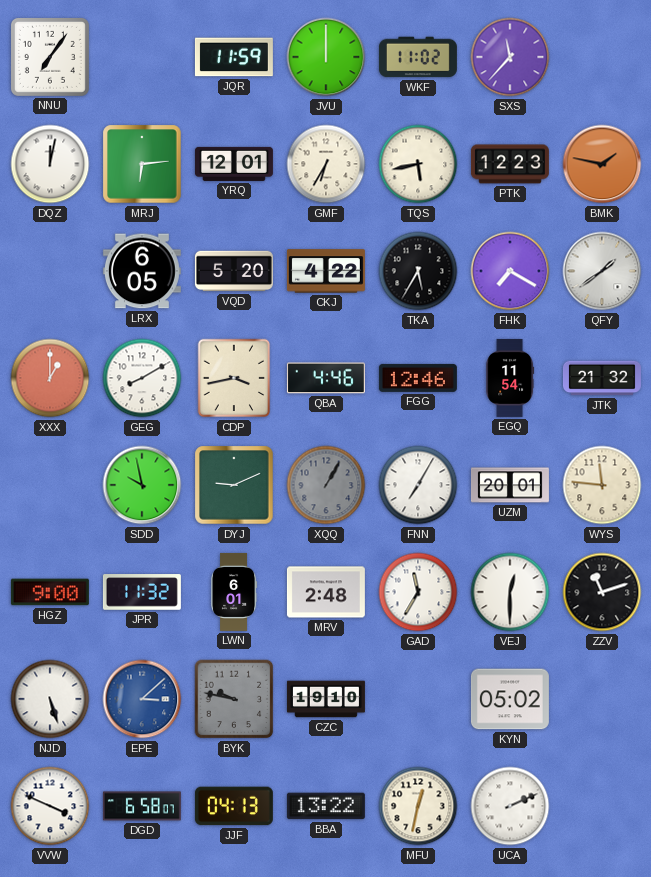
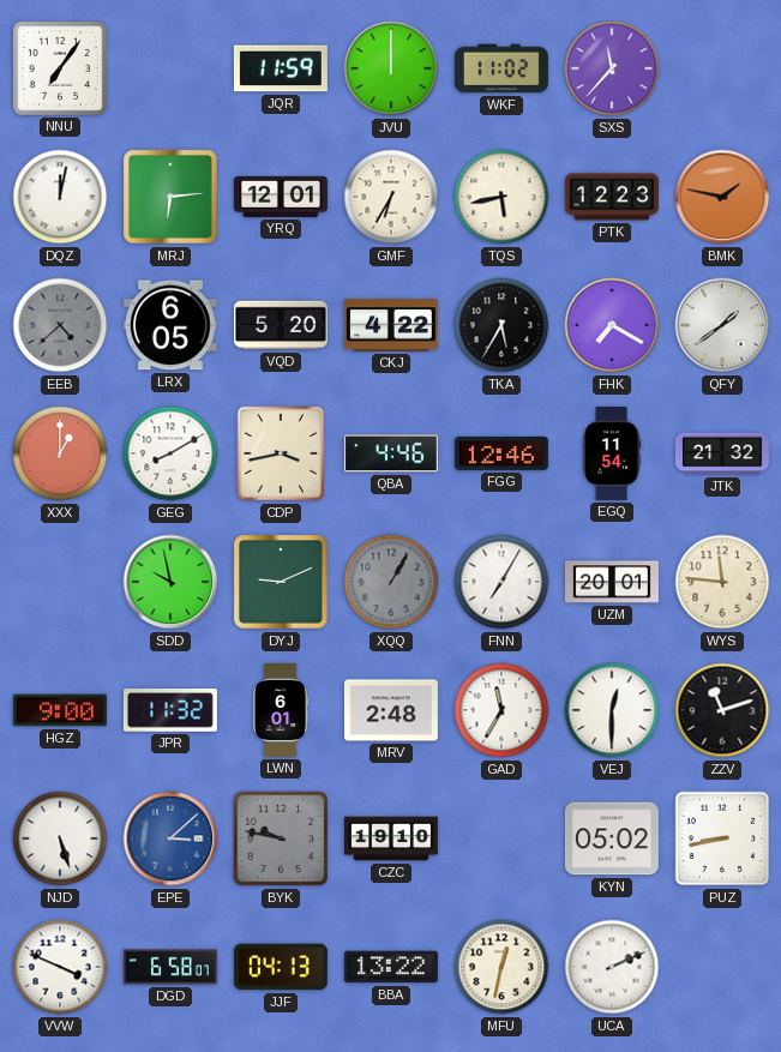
EEB: none -> 4:38 (60, 325)
PUZ: none -> 8:43 (722, 838)
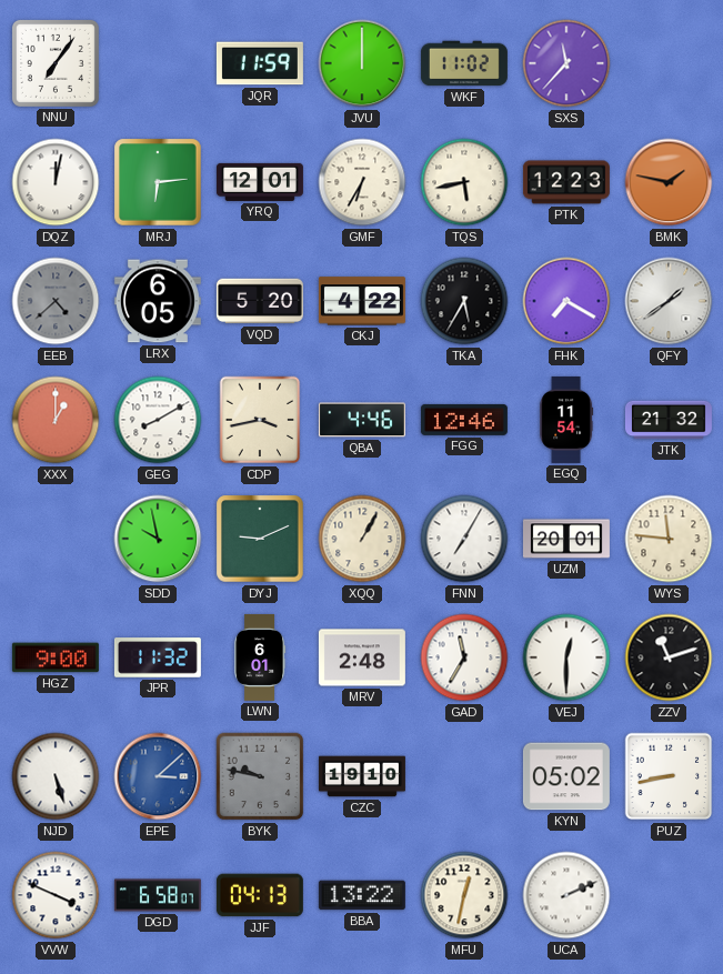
XQQ dial: grey -> cream (362, 539)
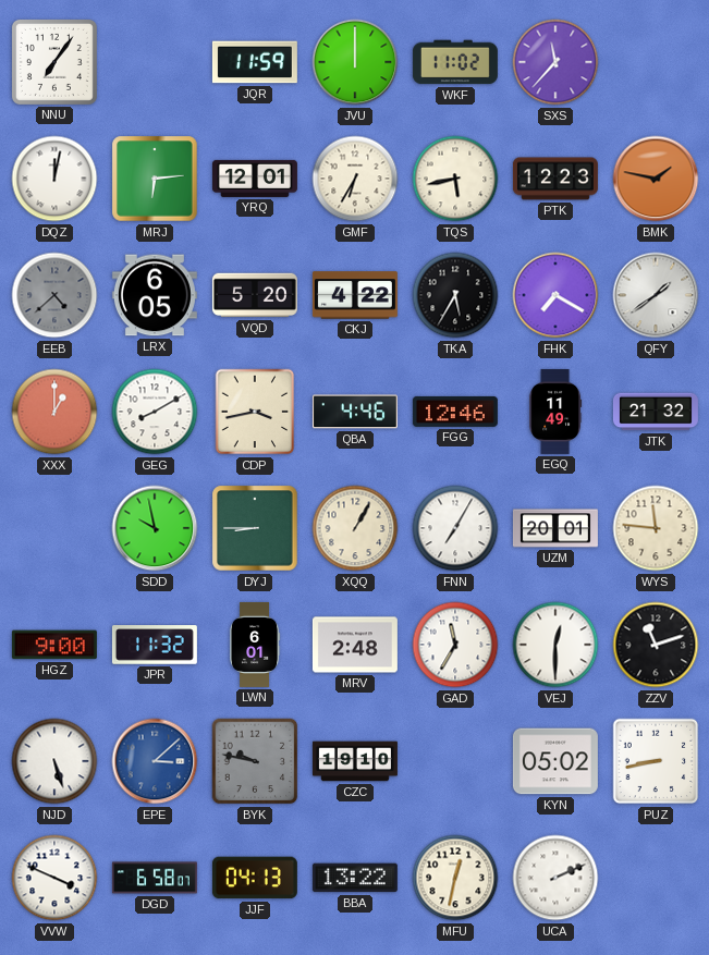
EGQ: 11:54 -> 11:49 (555, 412)
DYJ: 9:11 -> 8:45 (255, 528)
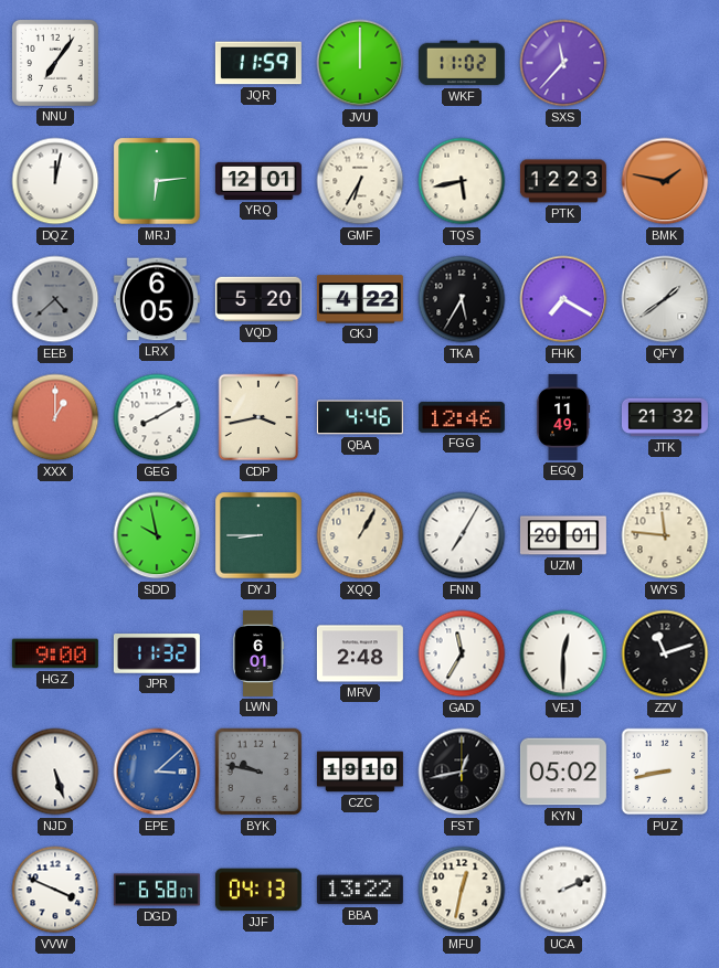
FST: none -> 12:43 (462, 772)
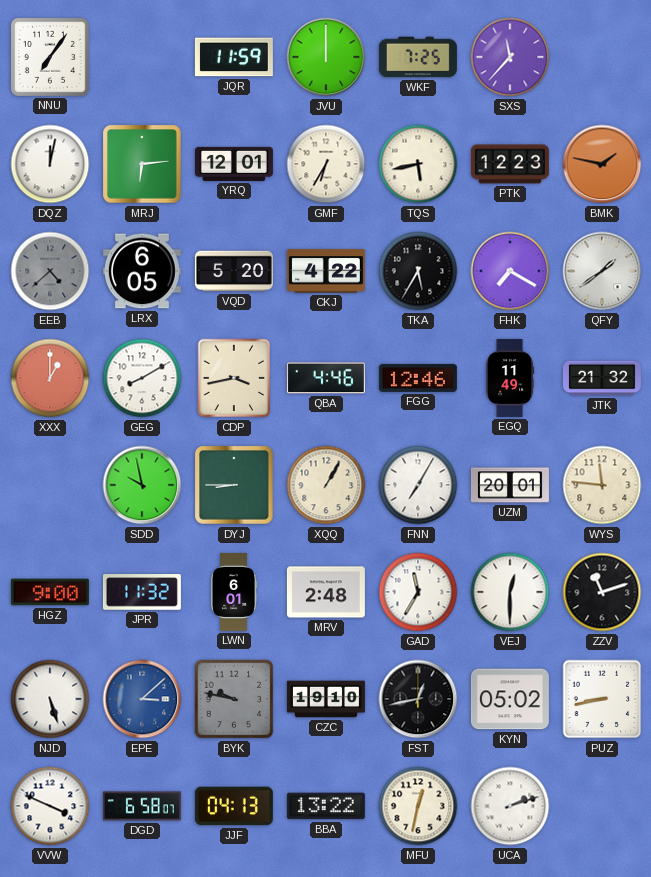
WKF: 11:02 -> 7:25 (418, 57)
UCA: 2:11 -> 2:12 (510, 806)
